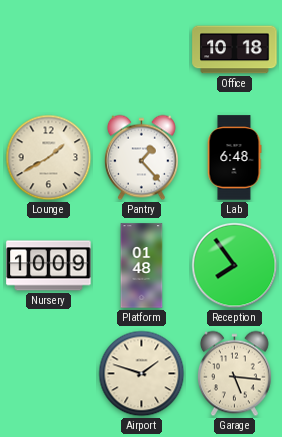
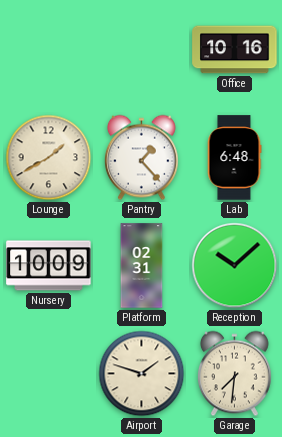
Office: 10:18 -> 10:16 (235, 50)
Platform: 01:48 -> 02:31 (142, 266)
Reception: 7:54 -> 10:08 (235, 266)
Garage: 5:16 -> 7:31 (235, 374)
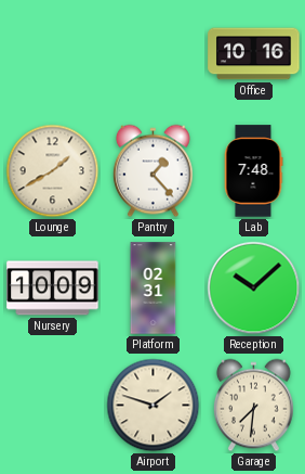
Lab: 6:48 -> 7:48 (253, 171)
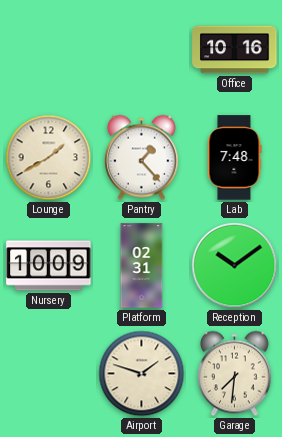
Reception: 10:08 -> 10:09 (235, 266)
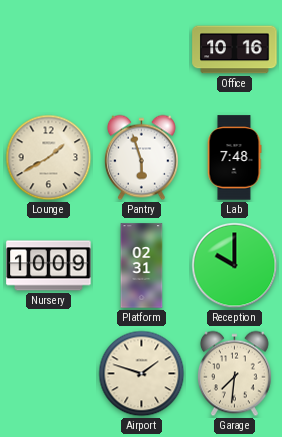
Pantry: 1:23 -> 5:57 (142, 158)
Reception: 10:09 -> 10:00 (235, 266)
